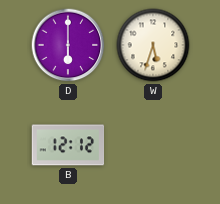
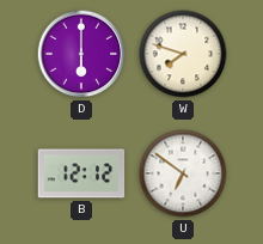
W: 5:33 -> 7:48 (183, 54)
U: none -> 6:51 (183, 173)
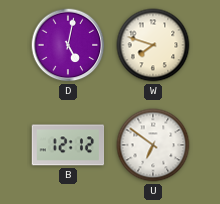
D: 6:00 -> 5:02 (68, 45)
